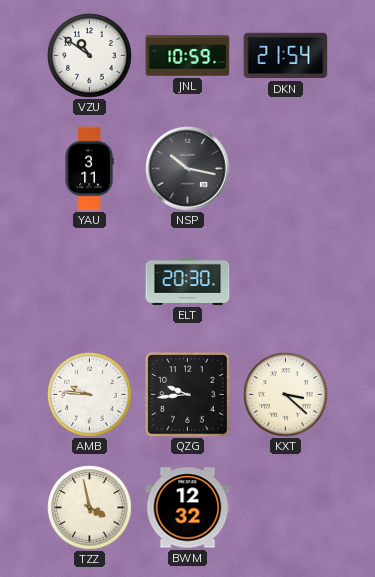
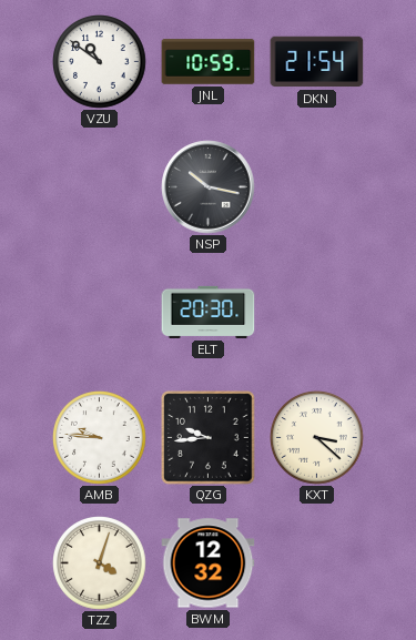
YAU: 3:11 -> none (89, 169)
TZZ: 3:58 -> 4:03 (100, 563)
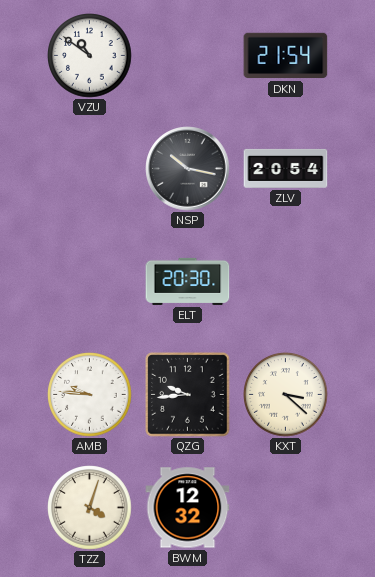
JNL: 10:59 -> none (209, 62)
ZLV: none -> 20:54 (286, 168)
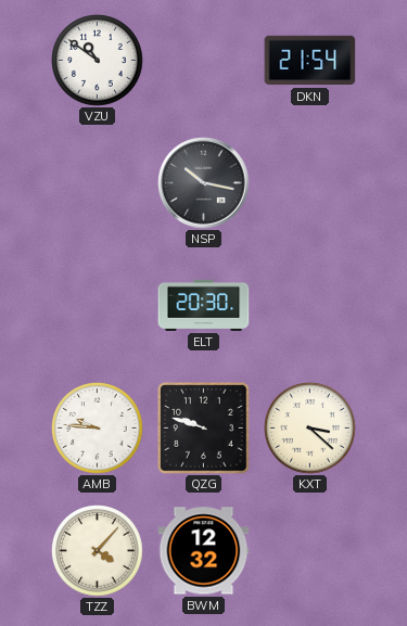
ZLV: 20:54 -> none (286, 168)
QZG: 9:44 -> 9:48 (204, 429)
TZZ: 4:03 -> 4:07 (98, 551)
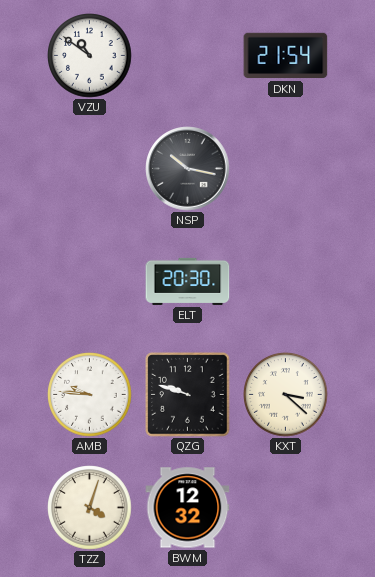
TZZ: 4:07 -> 4:03 (90, 508)
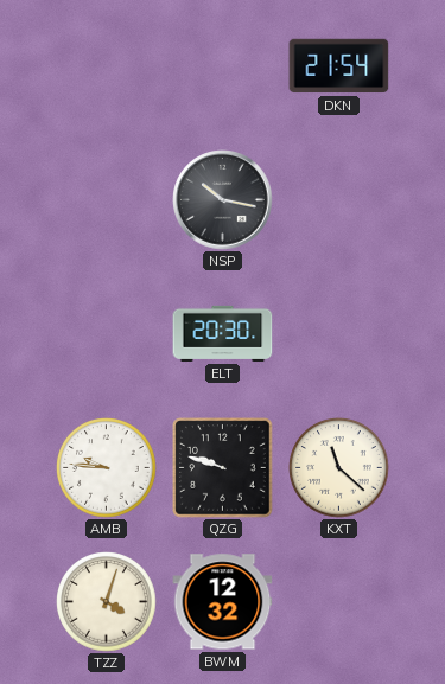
VZU: 10:51 -> none (90, 56)
KXT: 3:22 -> 11:22 (339, 468)
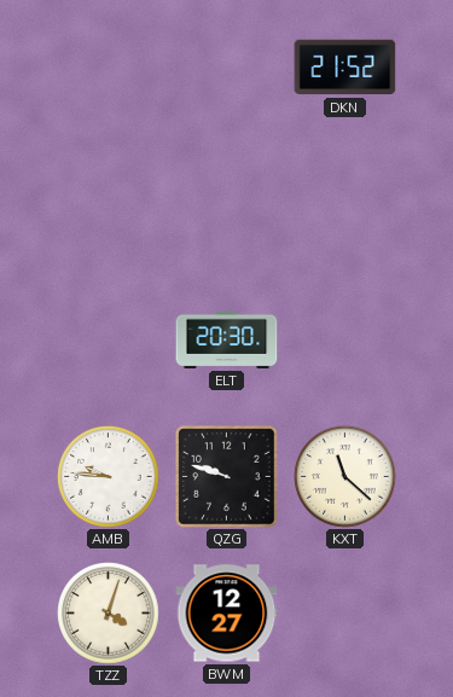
DKN: 21:54 -> 21:52 (345, 68)
NSP: 10:17 -> none (223, 200)
BWM: 12:32 -> 12:27 (227, 614)
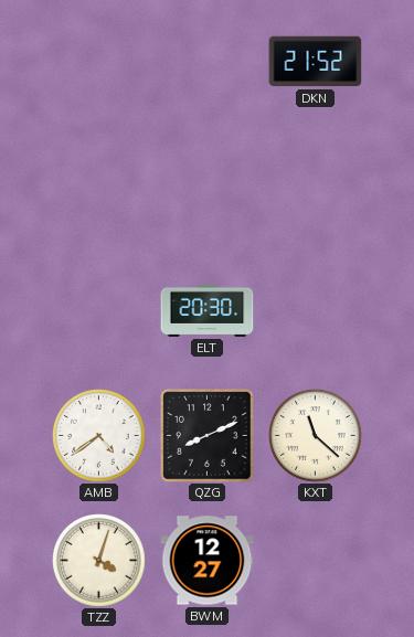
AMB: 9:46 -> 4:39 (99, 436)
QZG: 9:48 -> 8:11 (208, 436)
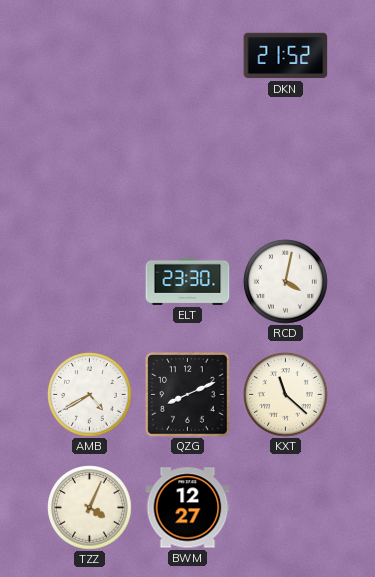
ELT: 20:30 -> 23:30 (188, 281)
RCD: none -> 4:02 (286, 282)
AMB: 4:39 -> 4:40 (90, 395)
TZZ: 4:03 -> 4:04 (90, 508)
